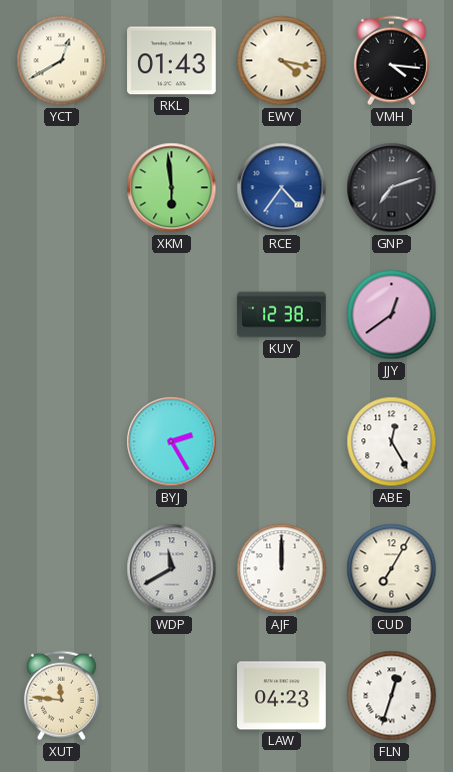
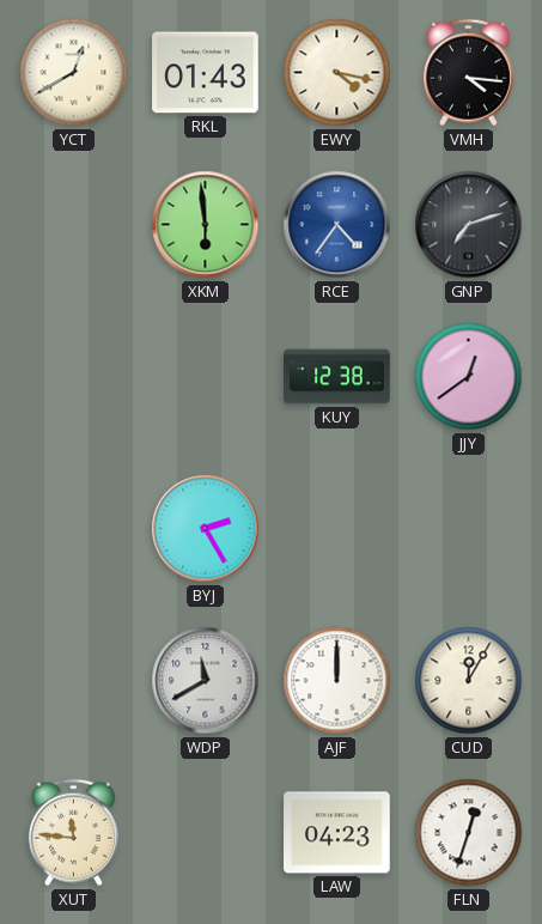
ABE: 12:25 -> none (392, 442)
CUD: 7:05 -> 12:05 (469, 681)
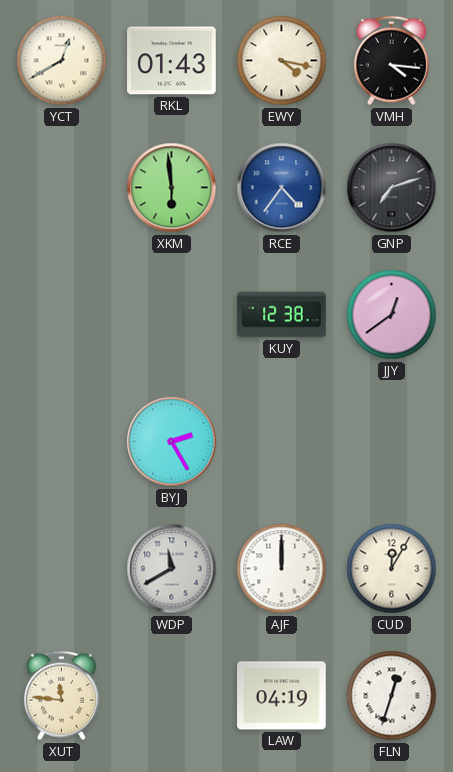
LAW: 04:23 -> 04:19 (282, 696)
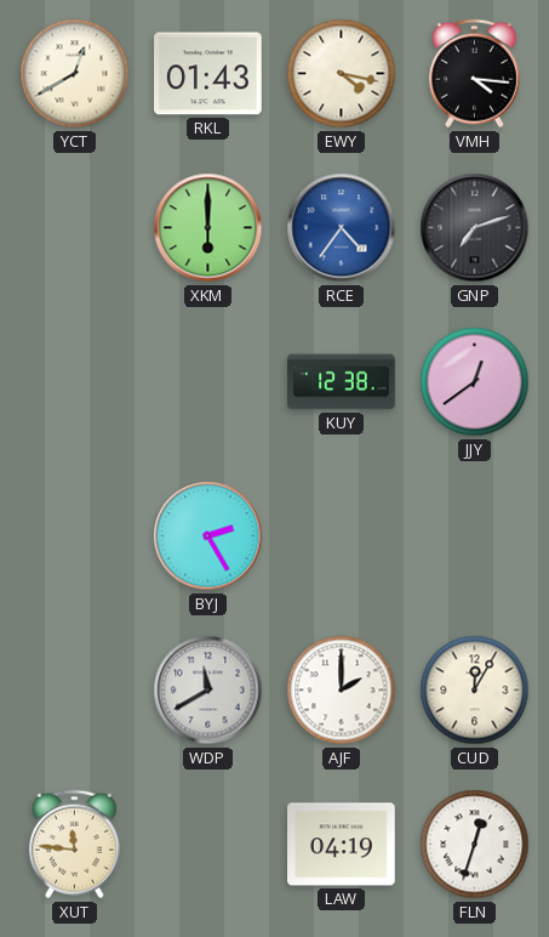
XKM: 5:59 -> 6:00 (208, 228)
AJF: 12:00 -> 2:00 (342, 691)
